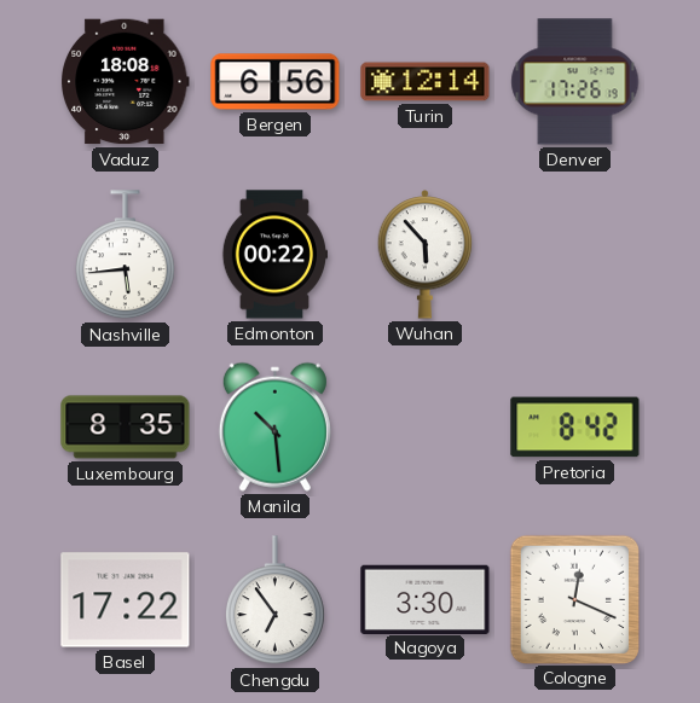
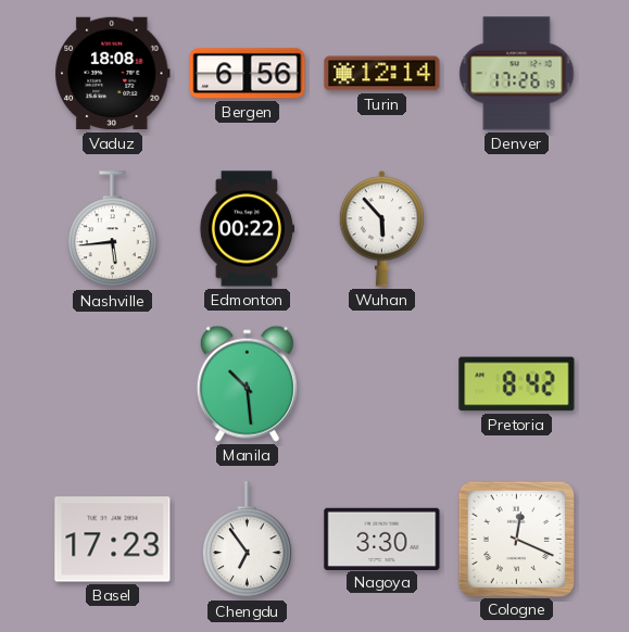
Luxembourg: 8:35 -> none (126, 428)
Basel: 17:22 -> 17:23 (113, 540)
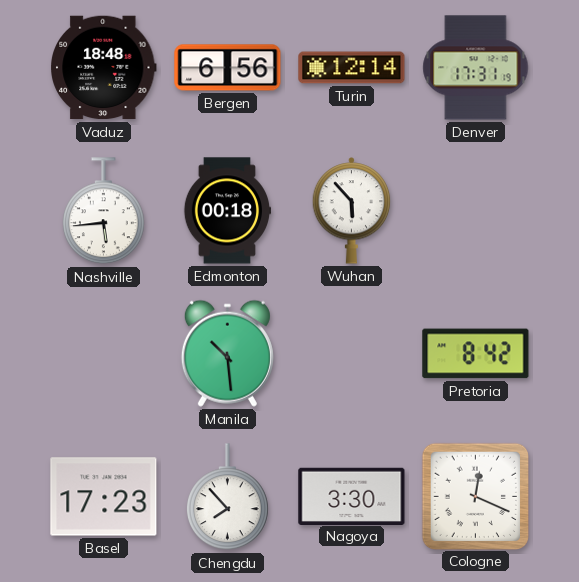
Vaduz: 18:08 -> 18:48 (104, 68)
Denver: 17:26 -> 17:31 (476, 68)
Edmonton: 00:22 -> 00:18 (226, 211)
Chengdu: 6:54 -> 7:53 (227, 497)
